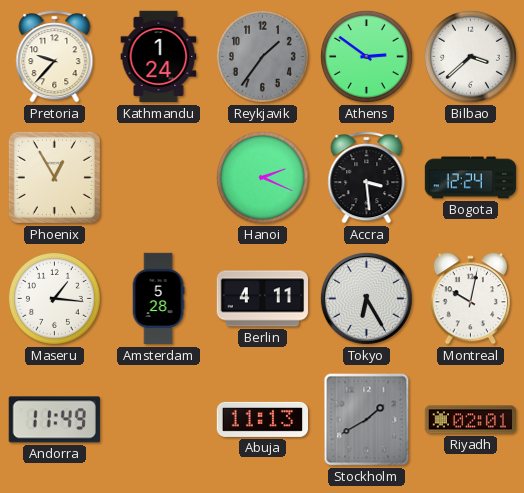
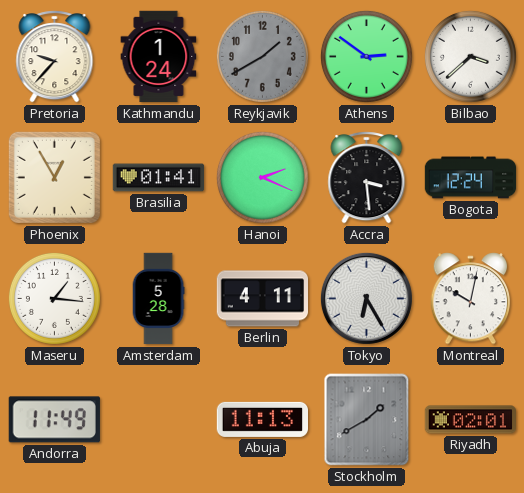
Reykjavik: 1:36 -> 1:40 (262, 56)
Brasilia: none -> 01:41 (159, 178)
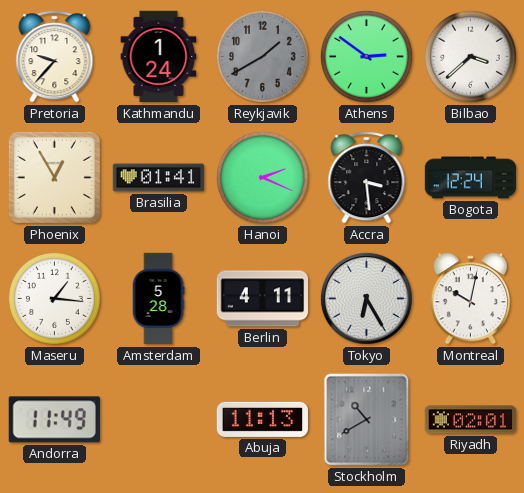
Stockholm: 1:40 -> 10:40 (367, 420)
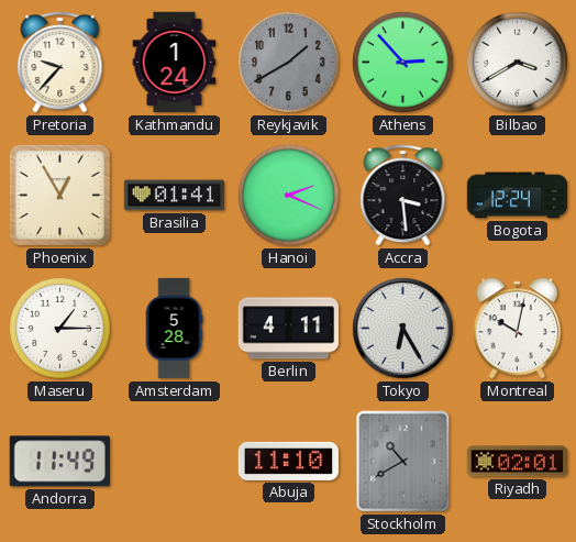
Athens: 2:51 -> 2:53 (402, 62)
Bilbao: 3:38 -> 3:40 (517, 62)
Maseru: 1:16 -> 1:15 (59, 328)
Abuja: 11:13 -> 11:10 (288, 461)
